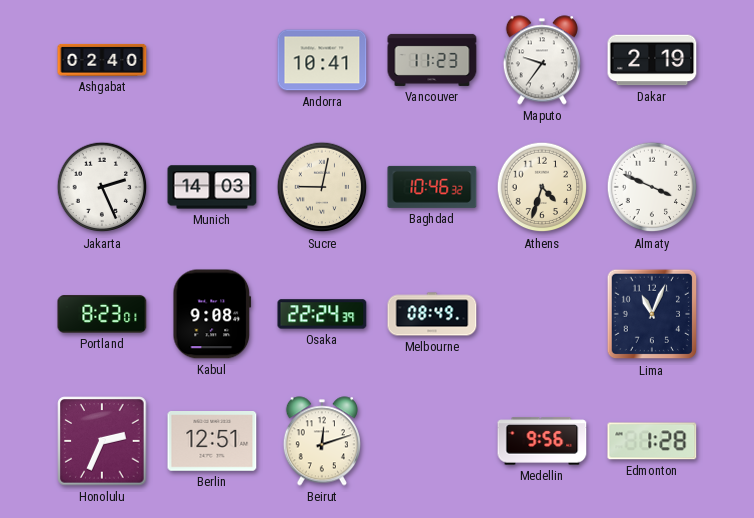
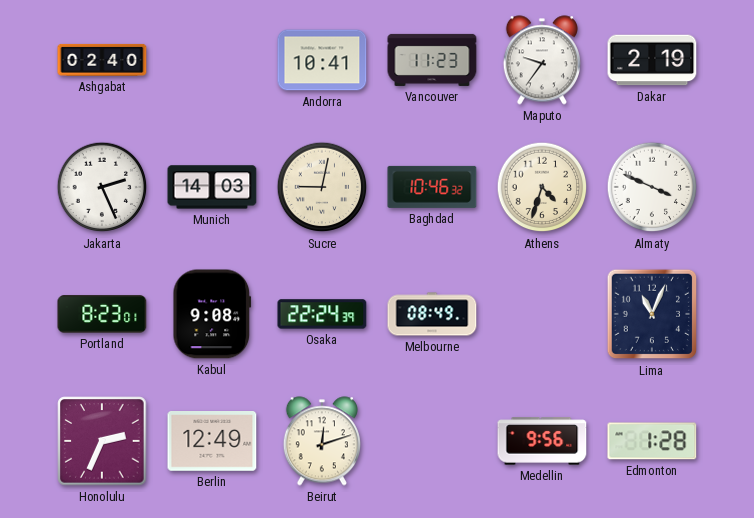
Berlin: 12:51 -> 12:49 (212, 442)
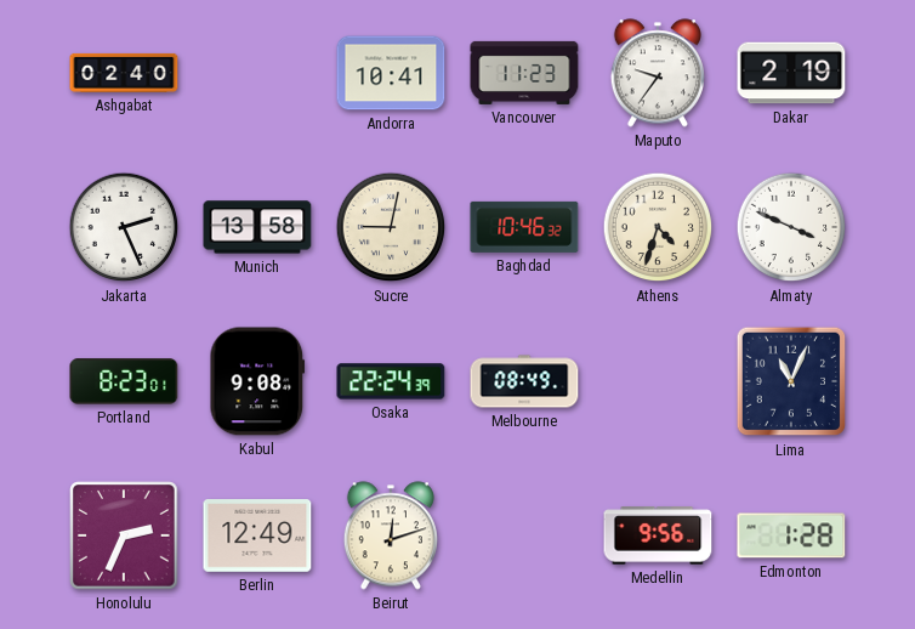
Munich: 14:03 -> 13:58 (257, 227)
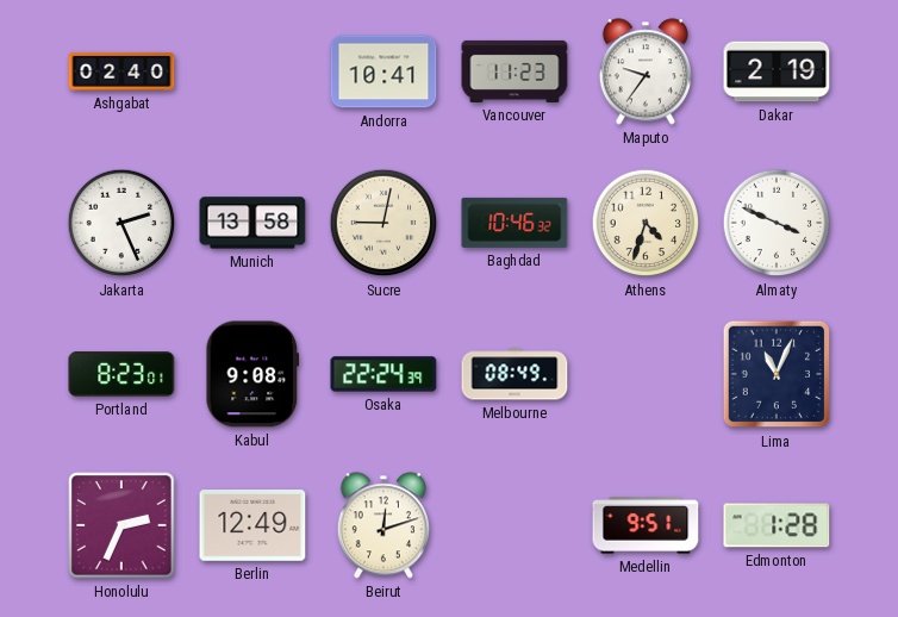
Medellin: 9:56 -> 9:51 (646, 525)
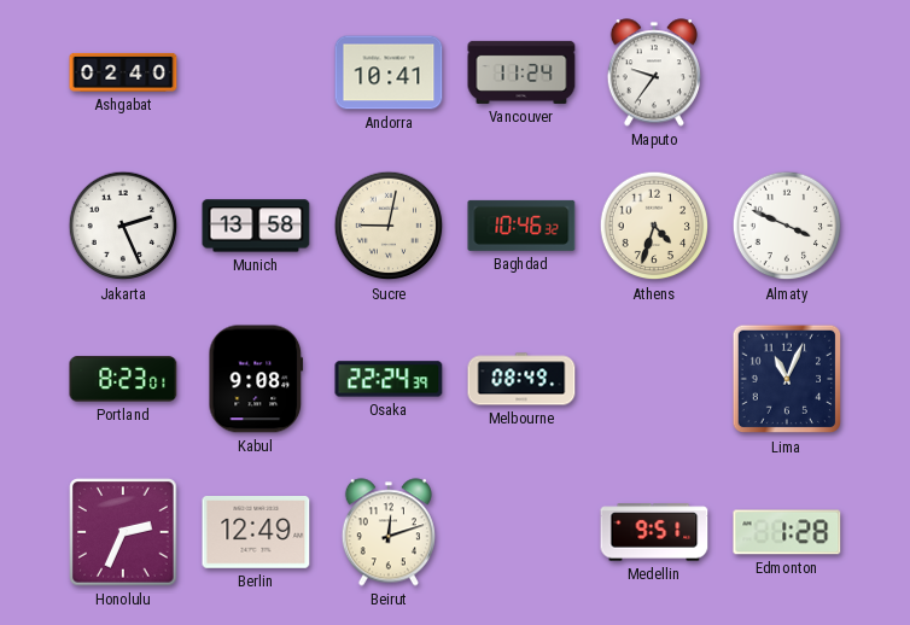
Vancouver: 11:23 -> 11:24 (521, 72)
Dakar: 2:19 -> none (777, 71)
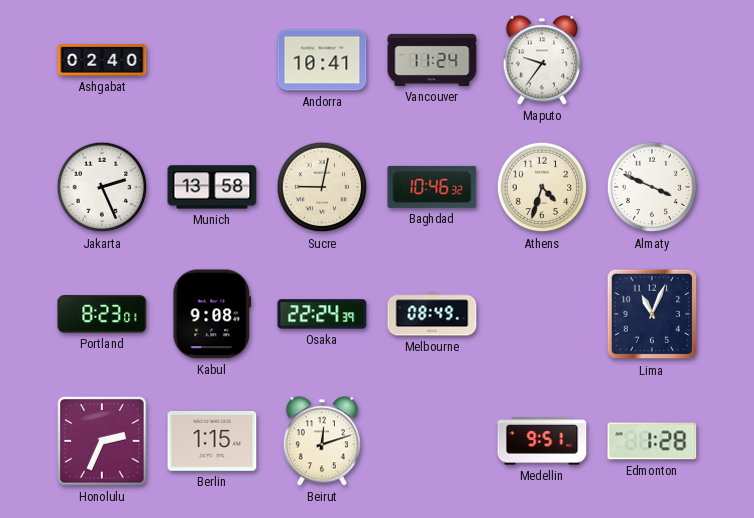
Berlin: 12:49 -> 1:15 (212, 442)
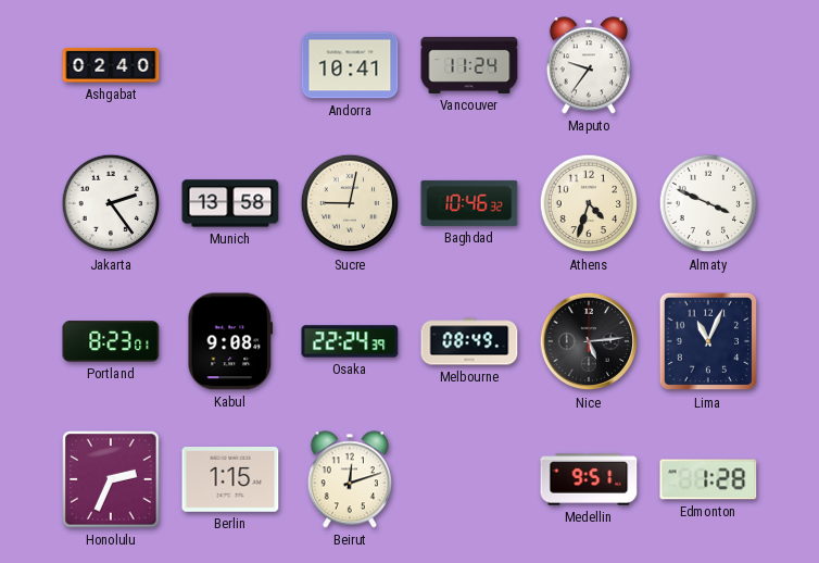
Jakarta: 2:26 -> 2:24 (111, 203)
Nice: none -> 5:14 (589, 341)
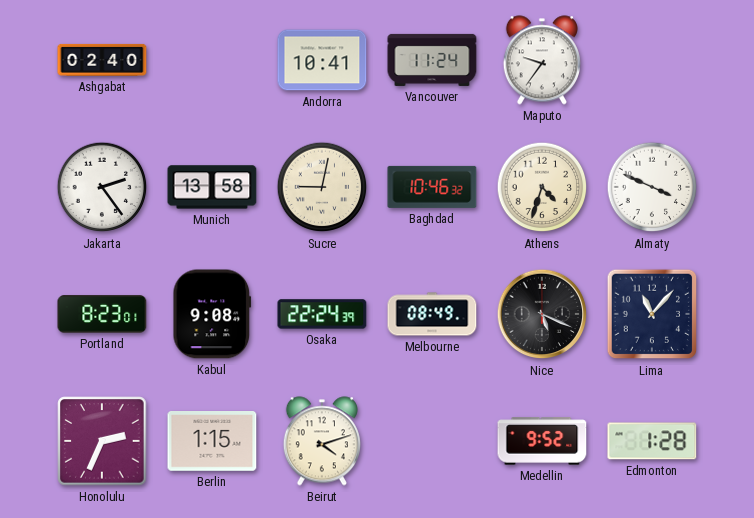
Nice: 5:14 -> 5:19 (542, 314)
Lima: 11:04 -> 11:07 (652, 314)
Beirut: 12:12 -> 4:12 (322, 441)
Medellin: 9:51 -> 9:52 (542, 441)
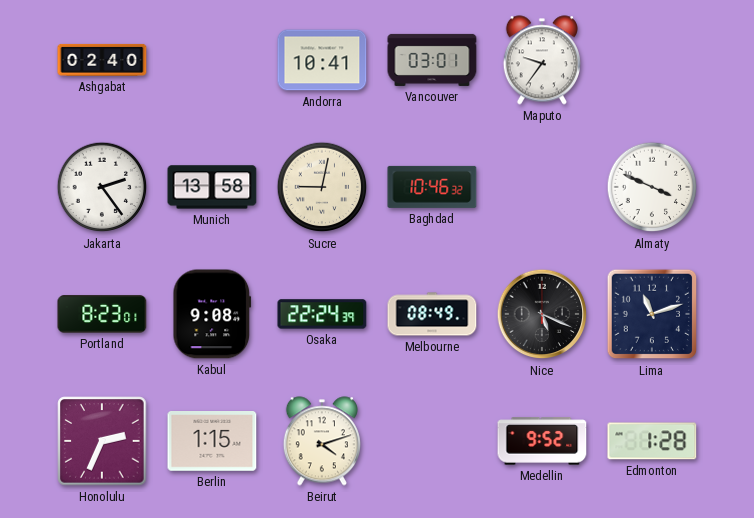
Vancouver: 11:24 -> 03:01 (432, 60)
Athens: 4:33 -> none (542, 187)
Lima: 11:07 -> 11:12 (652, 314)
